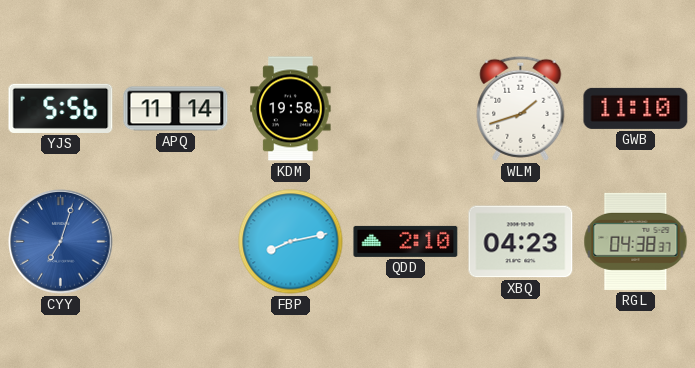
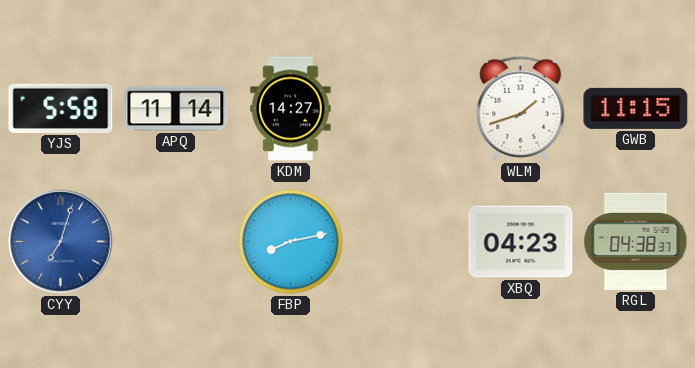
YJS: 5:56 -> 5:58 (61, 108)
KDM: 19:58 -> 14:27 (291, 109)
GWB: 11:10 -> 11:15 (636, 108)
QDD: 2:10 -> none (406, 241)
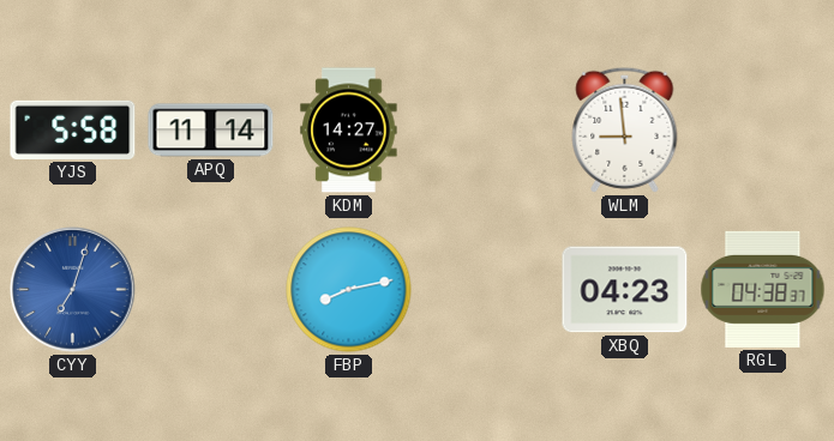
WLM: 1:42 -> 8:59 (625, 129)
GWB: 11:15 -> none (636, 108)
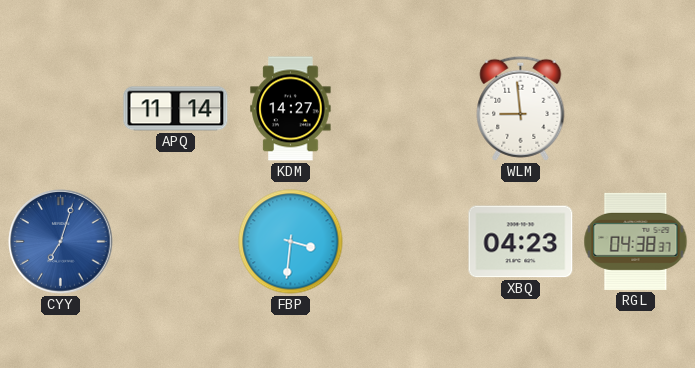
YJS: 5:58 -> none (73, 129)
FBP: 8:13 -> 3:31 (291, 242)
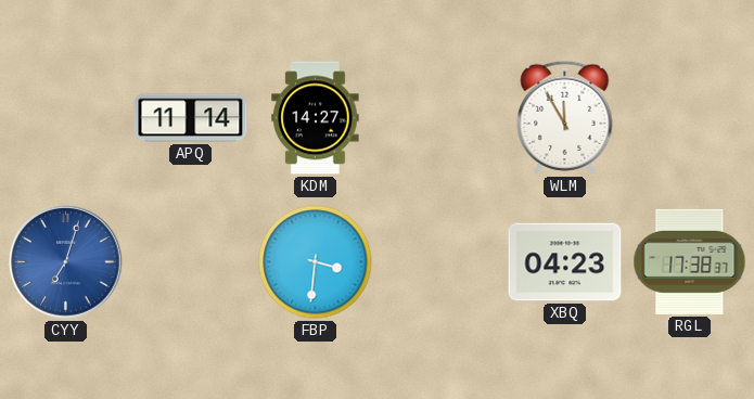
WLM: 8:59 -> 11:55 (565, 117)
RGL: 04:38 -> 17:38 (690, 261)
